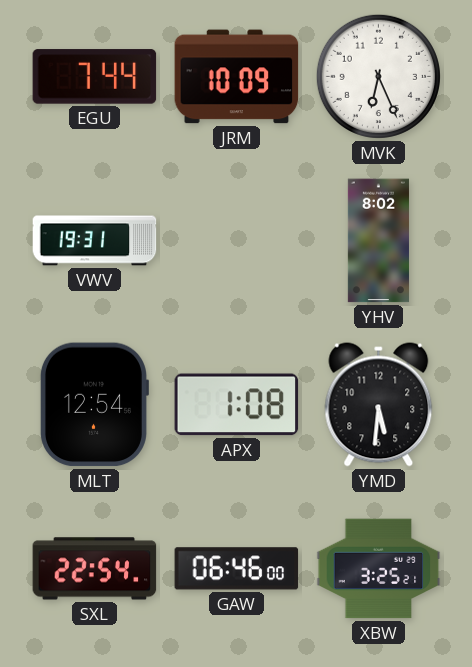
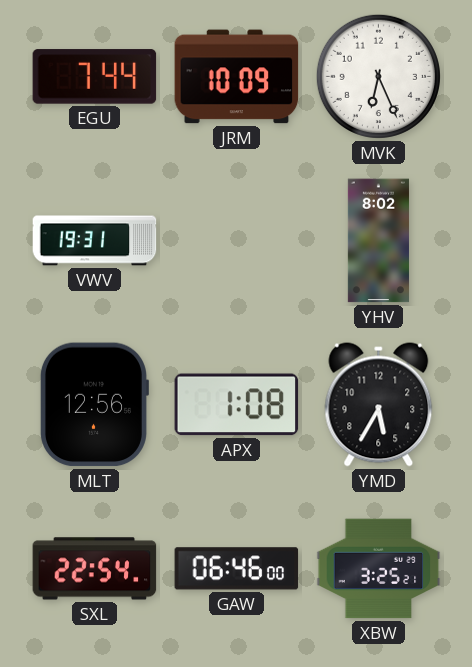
MLT: 12:54 -> 12:56 (94, 405)
YMD: 5:31 -> 5:35 (379, 405)
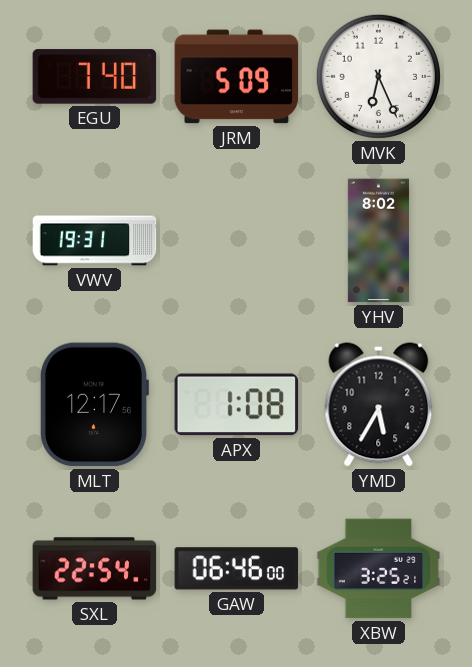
EGU: 7:44 -> 7:40 (95, 77)
JRM: 10:09 -> 5:09 (237, 77)
MLT: 12:56 -> 12:17 (94, 405)
